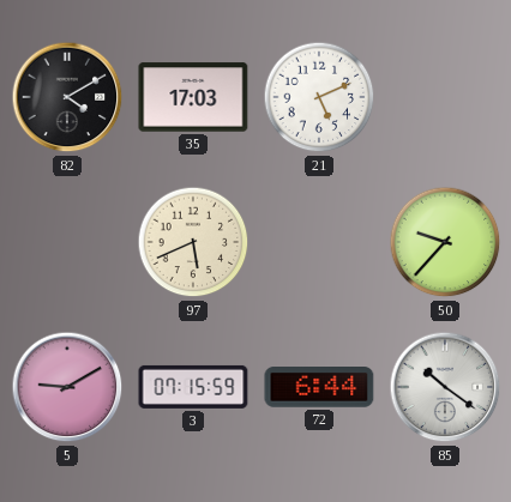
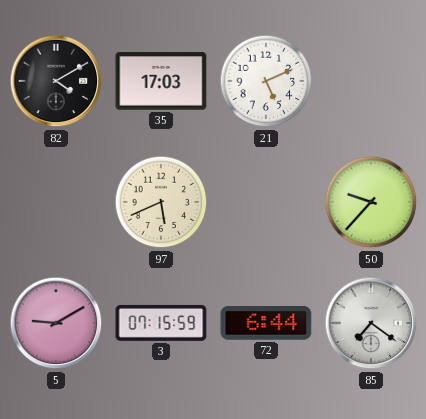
85: 10:21 -> 7:21 (371, 323)
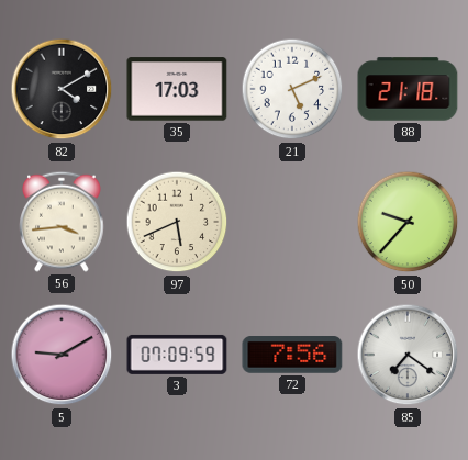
88: none -> 21:18 (408, 89)
56: none -> 3:44 (62, 222)
3: 07:15 -> 07:09 (177, 355)
72: 6:44 -> 7:56 (292, 356)
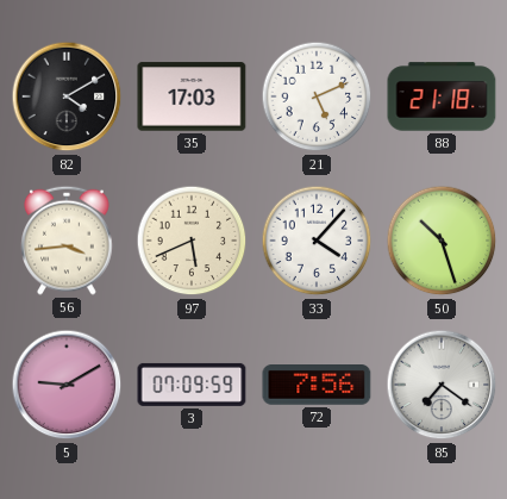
33: none -> 4:07 (317, 241)
50: 9:37 -> 10:27 (442, 241)
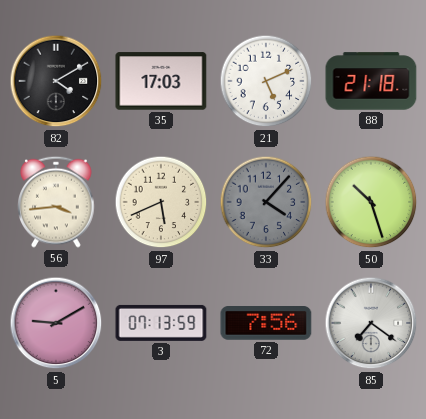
33 dial: white -> grey (266, 202)
3: 07:09 -> 07:13 (161, 323)
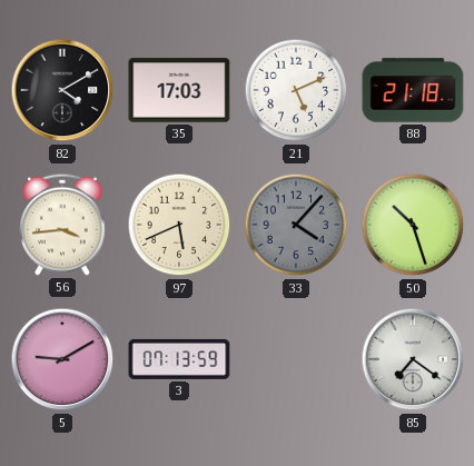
72: 7:56 -> none (266, 324)
